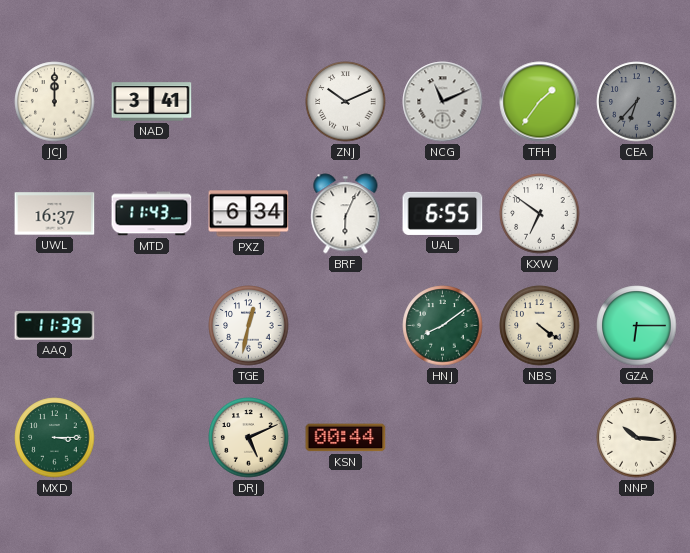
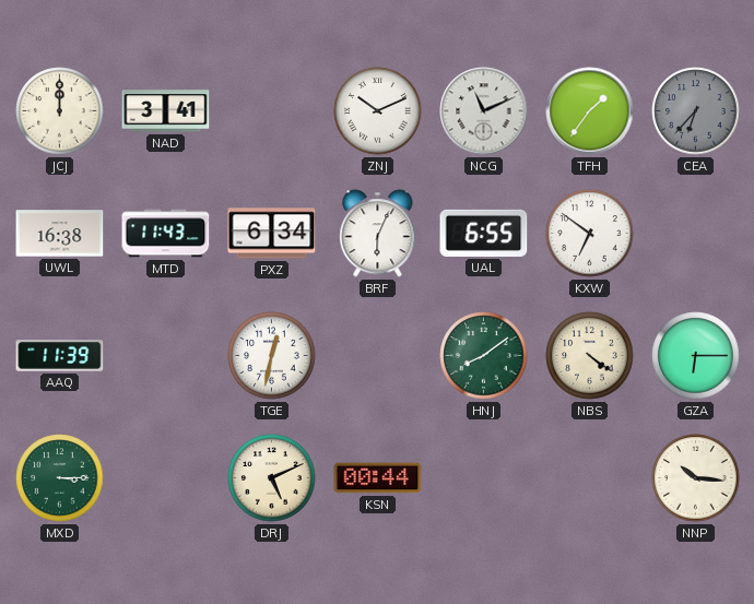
UWL: 16:37 -> 16:38 (60, 234)
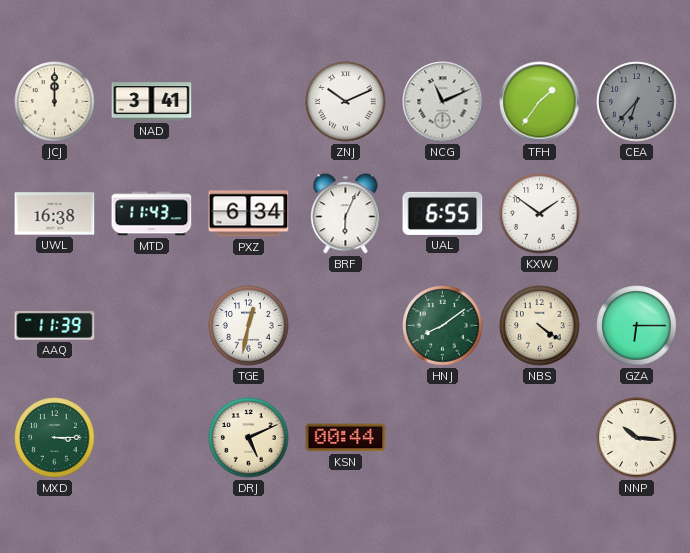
KXW: 6:51 -> 1:51 (540, 214)
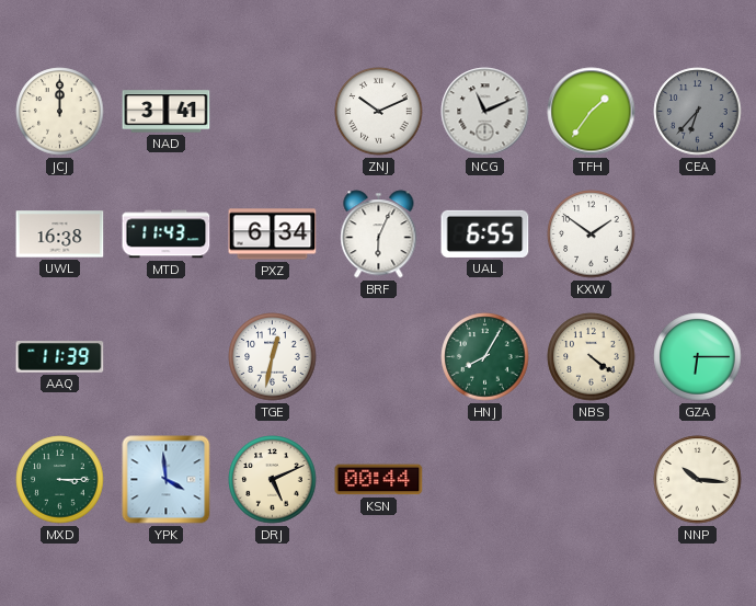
HNJ: 8:09 -> 8:05 (485, 357)
YPK: none -> 3:59 (167, 480)
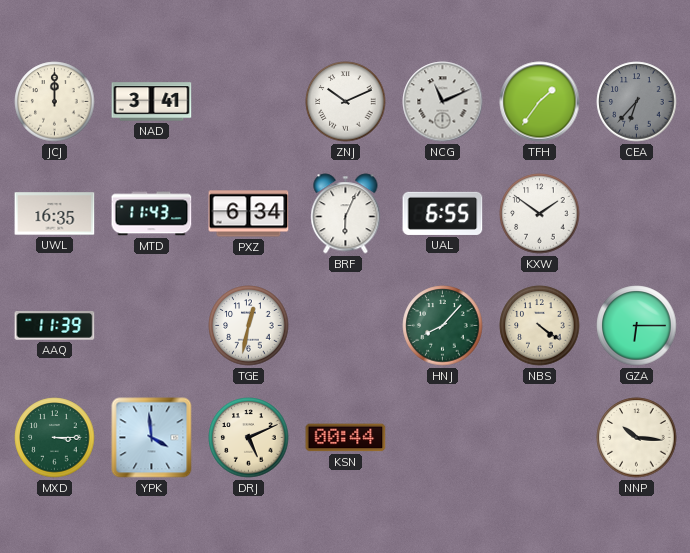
UWL: 16:38 -> 16:35 (55, 214)
HNJ: 8:05 -> 8:07 (443, 326)
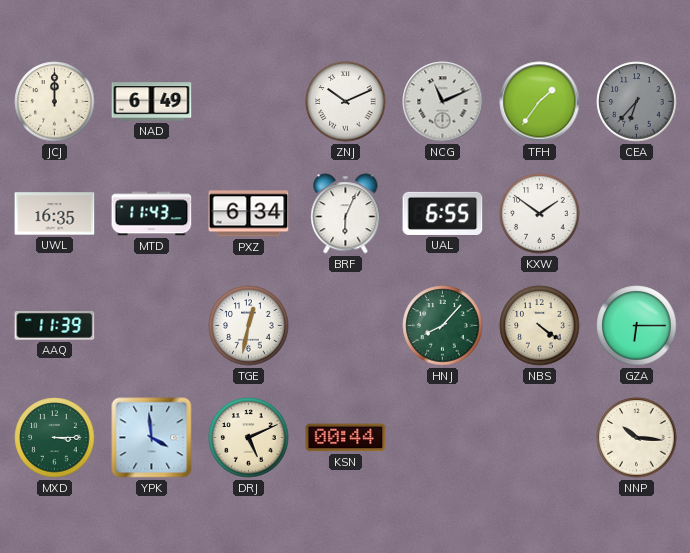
NAD: 3:41 -> 6:49 (152, 102)
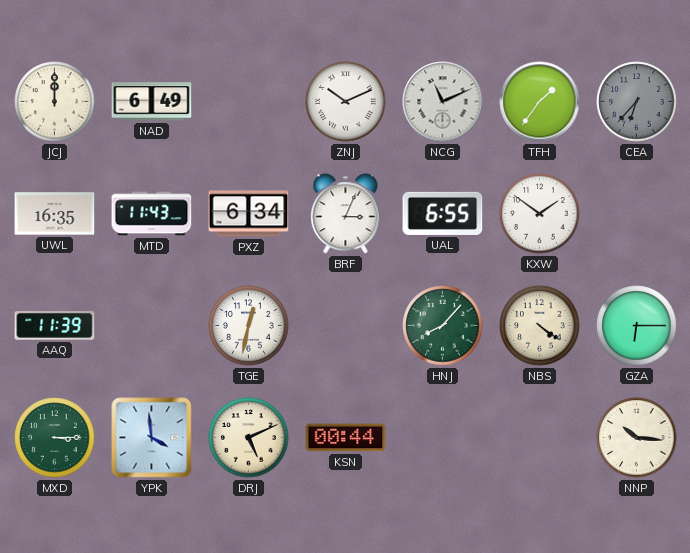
BRF: 6:04 -> 3:04 (346, 214)
